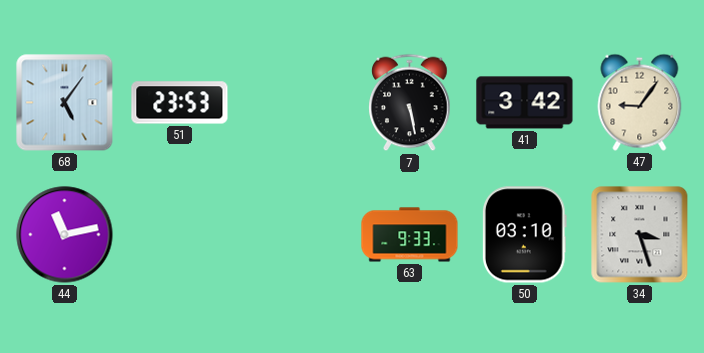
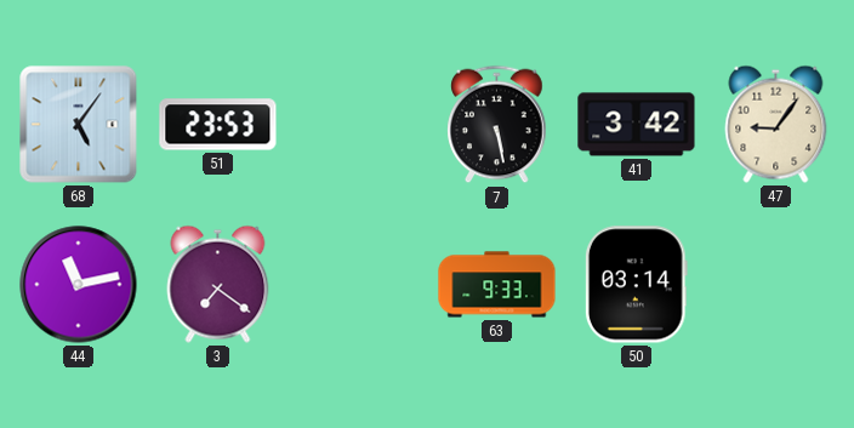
3: none -> 7:21 (218, 284)
50: 03:10 -> 03:14 (636, 285)
34: 3:27 -> none (640, 235)
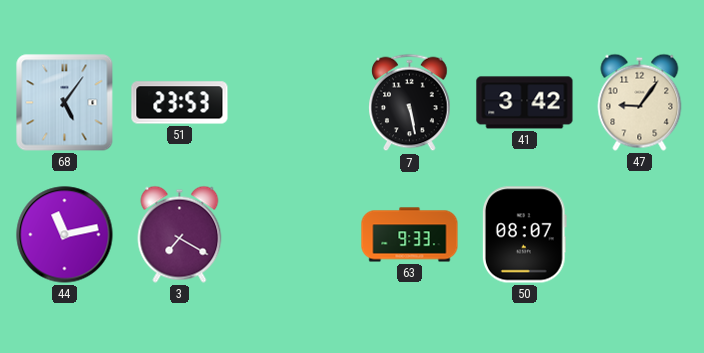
3: 7:21 -> 7:20 (180, 234)
50: 03:14 -> 08:07 (524, 235)
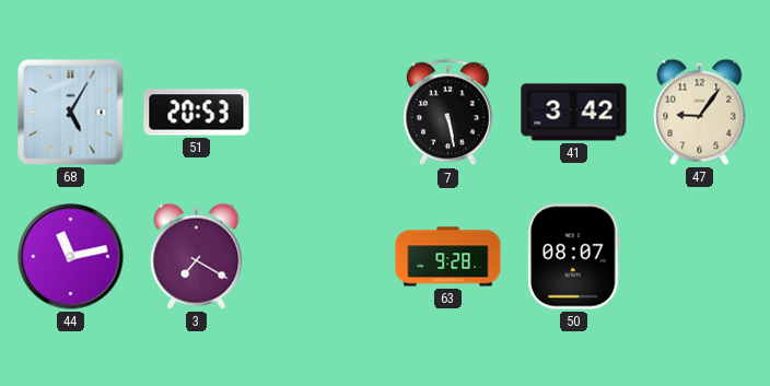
68: 5:06 -> 5:05 (71, 113)
51: 23:53 -> 20:53 (197, 113)
63: 9:33 -> 9:28 (448, 257)
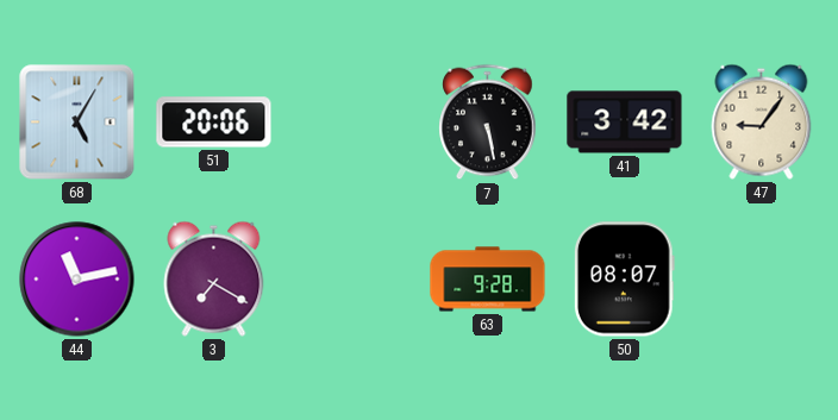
51: 20:53 -> 20:06 (214, 123)
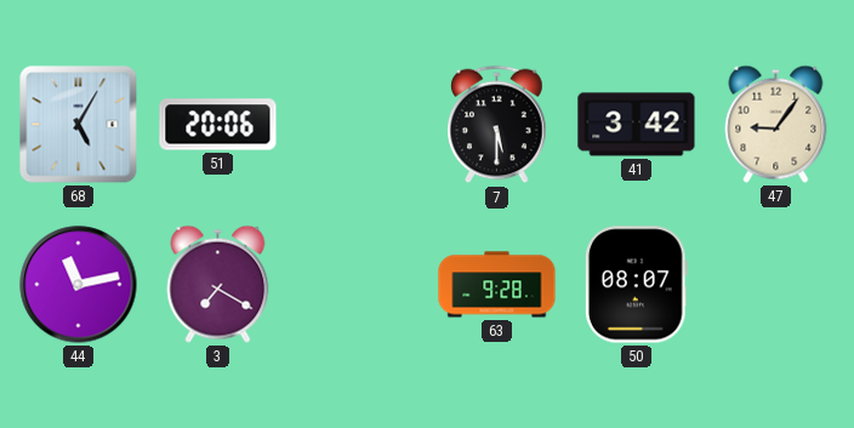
7: 5:28 -> 5:30 (497, 125)
